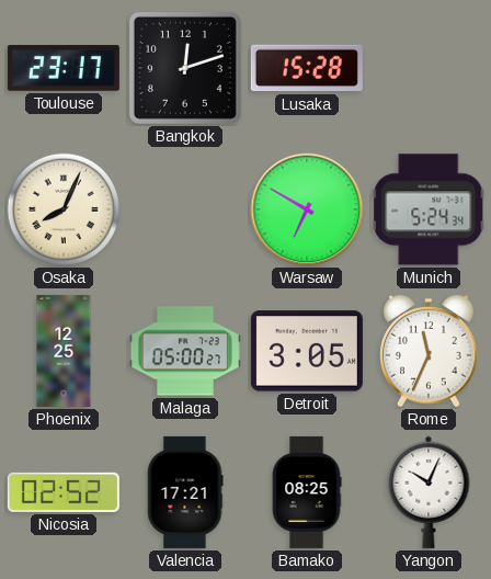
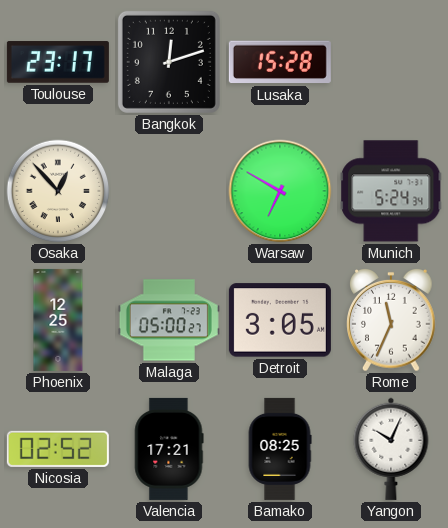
Osaka: 8:04 -> 12:53 (58, 191)
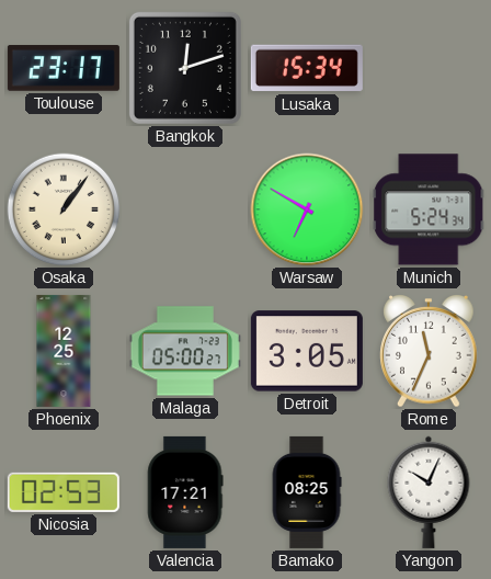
Lusaka: 15:28 -> 15:34 (307, 68)
Osaka: 12:53 -> 1:06 (64, 209)
Nicosia: 02:52 -> 02:53 (64, 492)
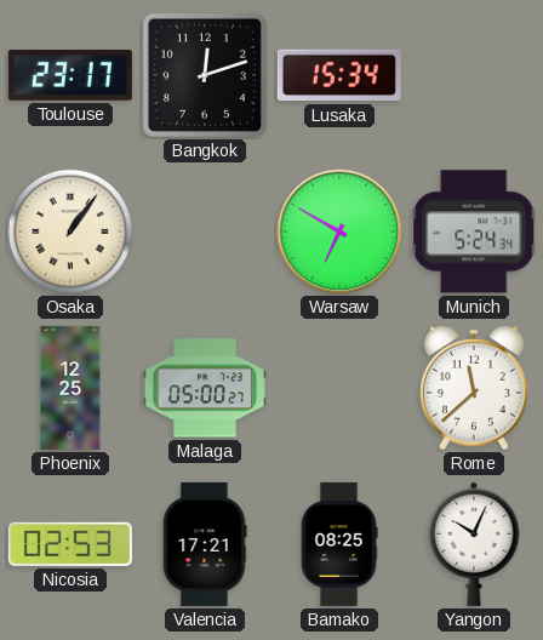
Detroit: 3:05 -> none (307, 351)
Rome: 11:34 -> 11:38 (474, 389)
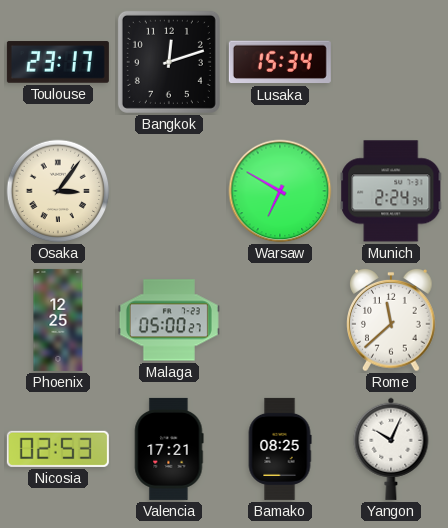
Osaka: 1:06 -> 3:06 (58, 191)
Munich: 5:24 -> 2:24 (391, 191)
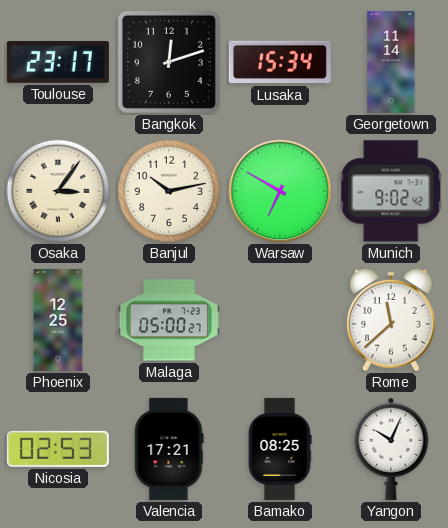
Georgetown: none -> 11:14 (391, 62)
Banjul: none -> 10:13 (169, 191)
Munich: 2:24 -> 9:02 (391, 191)
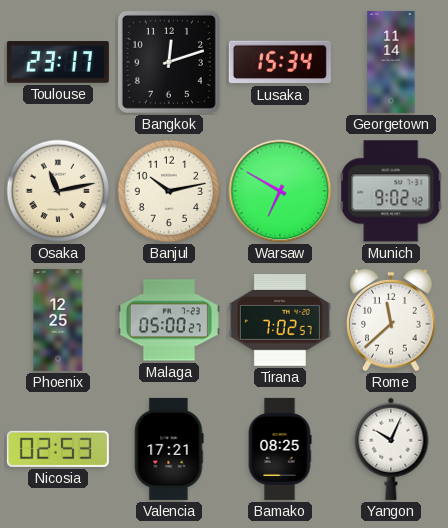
Osaka: 3:06 -> 11:13 (58, 191)
Tirana: none -> 7:02 (280, 321)
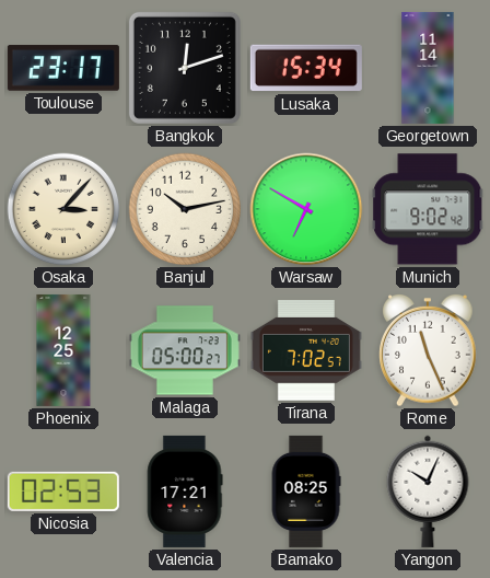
Osaka: 11:13 -> 3:07 (63, 209)
Rome: 11:38 -> 11:26 (428, 351)
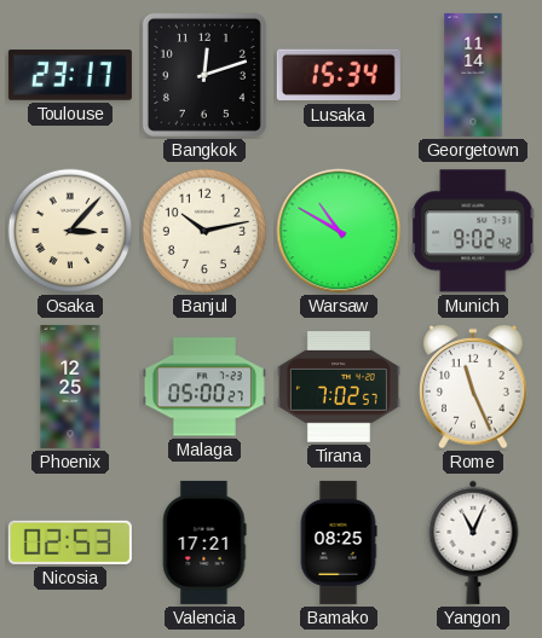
Warsaw: 6:50 -> 10:50 (339, 231)
Yangon: 10:04 -> 11:04 (473, 543)
